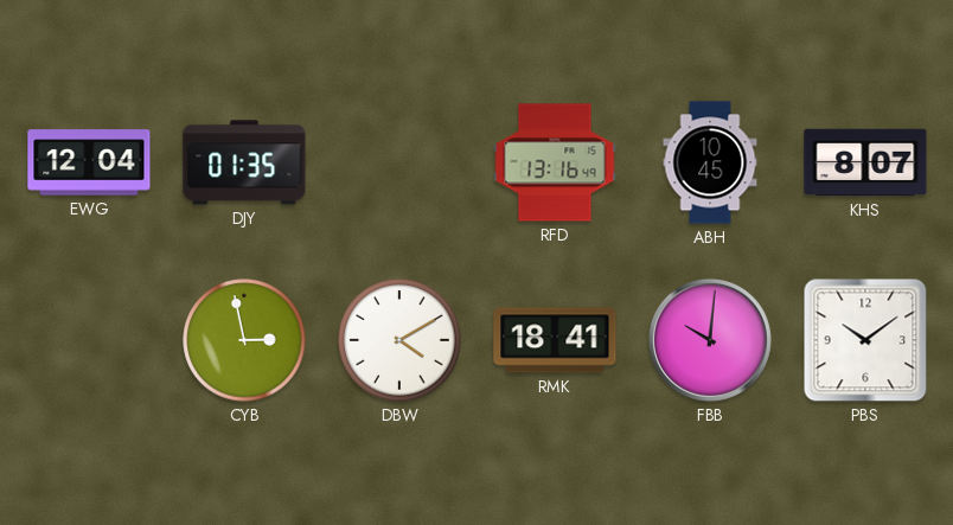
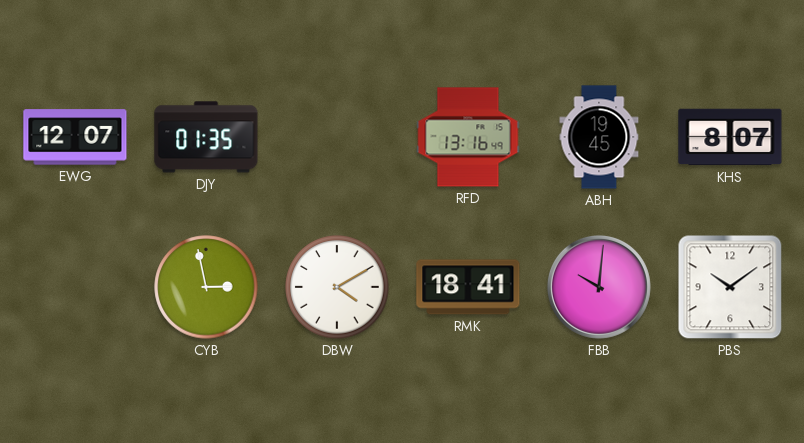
EWG: 12:04 -> 12:07 (75, 137)
ABH: 10:45 -> 19:45 (599, 137)
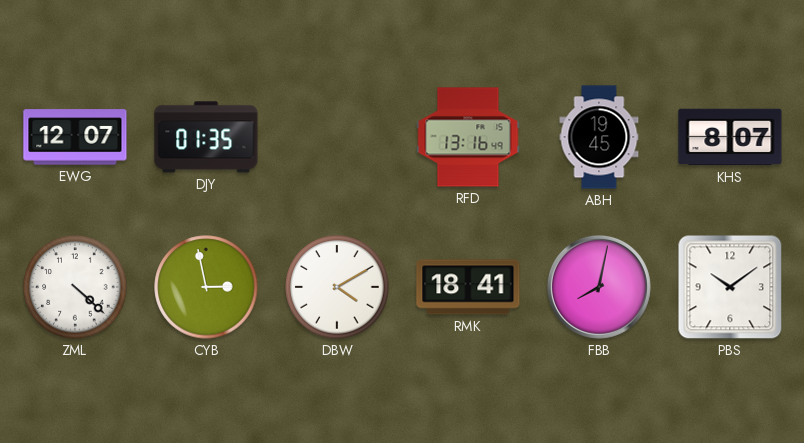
ZML: none -> 4:22 (75, 287)
FBB: 10:01 -> 8:02 (599, 287)
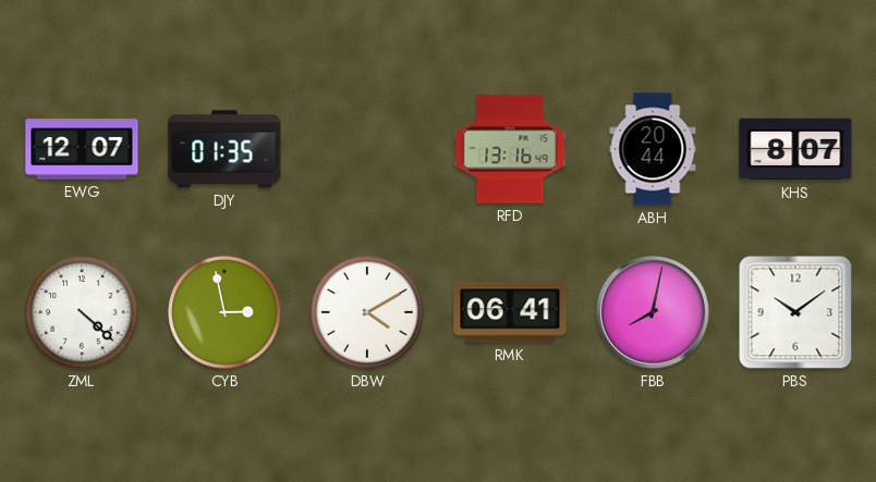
ABH: 19:45 -> 20:44 (653, 149)
RMK: 18:41 -> 06:41 (510, 312)
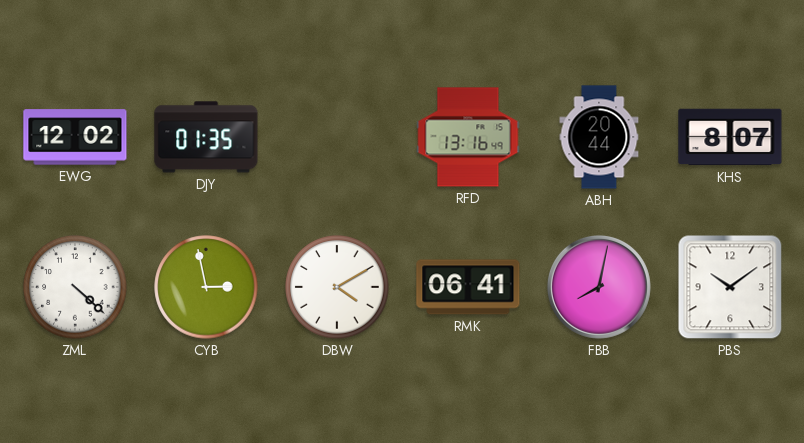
EWG: 12:07 -> 12:02 (75, 137)
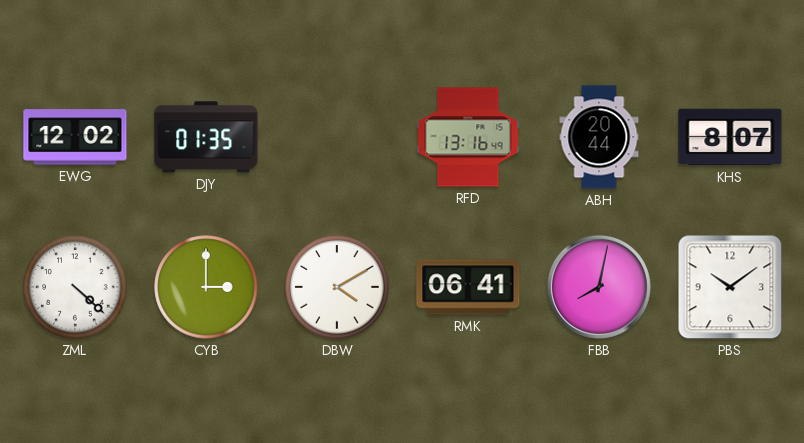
CYB: 2:58 -> 3:00 (206, 287)
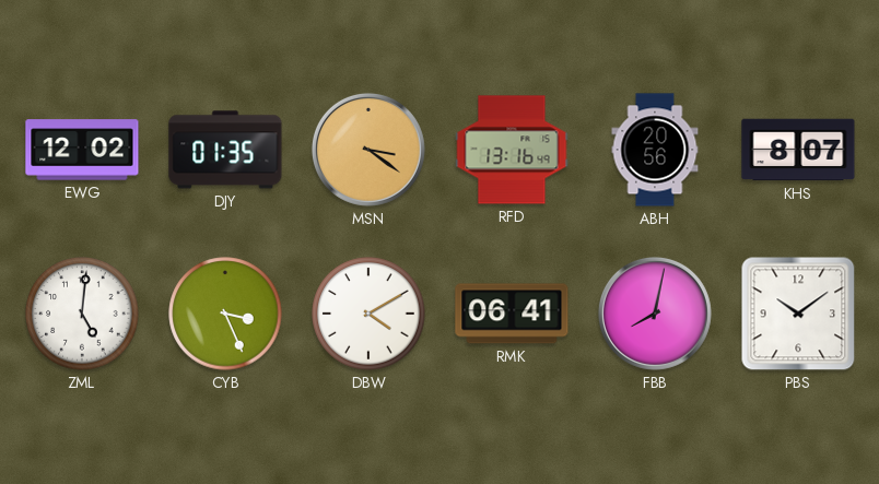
MSN: none -> 3:21 (368, 150)
ABH: 20:44 -> 20:56 (655, 150)
ZML: 4:22 -> 5:01 (82, 314)
CYB: 3:00 -> 3:26 (225, 314)
